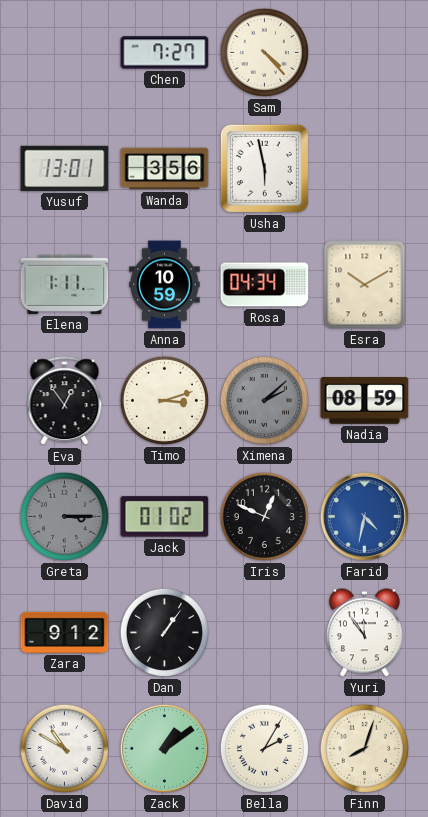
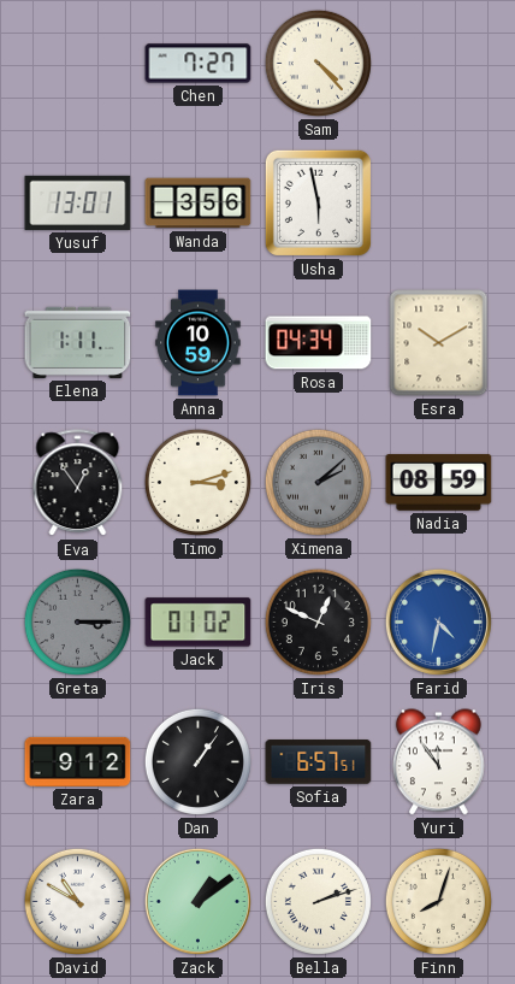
Sofia: none -> 6:57 (319, 762)
Bella: 2:05 -> 2:12 (318, 901)
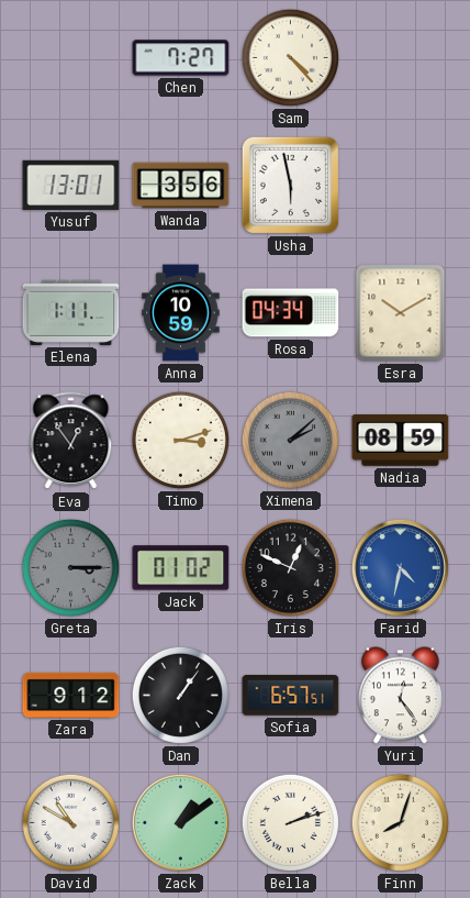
Yuri: 11:54 -> 12:24 (400, 696)
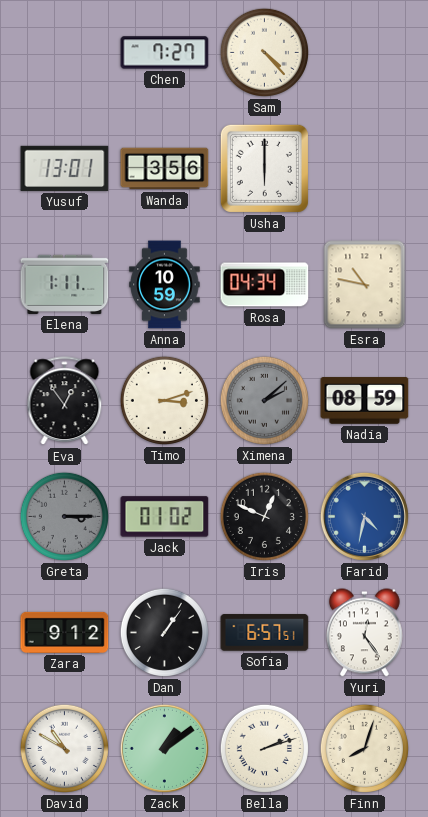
Usha: 5:58 -> 6:00 (264, 168)
Esra: 10:10 -> 10:47 (365, 285)
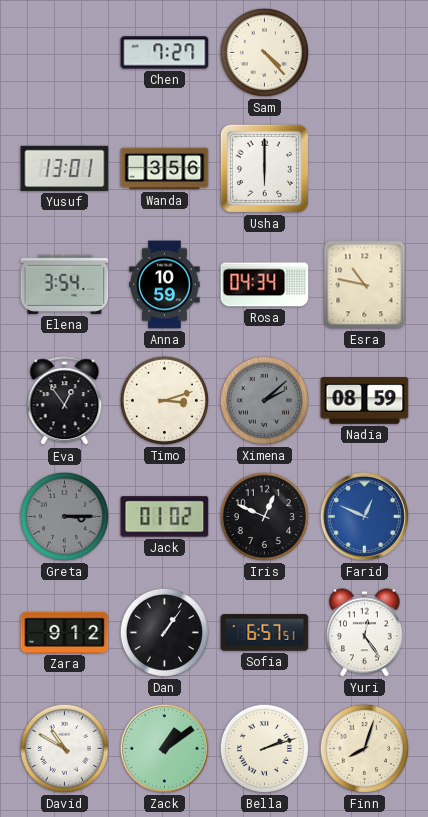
Elena: 1:11 -> 3:54 (65, 284)
Farid: 4:32 -> 12:49 (364, 516)
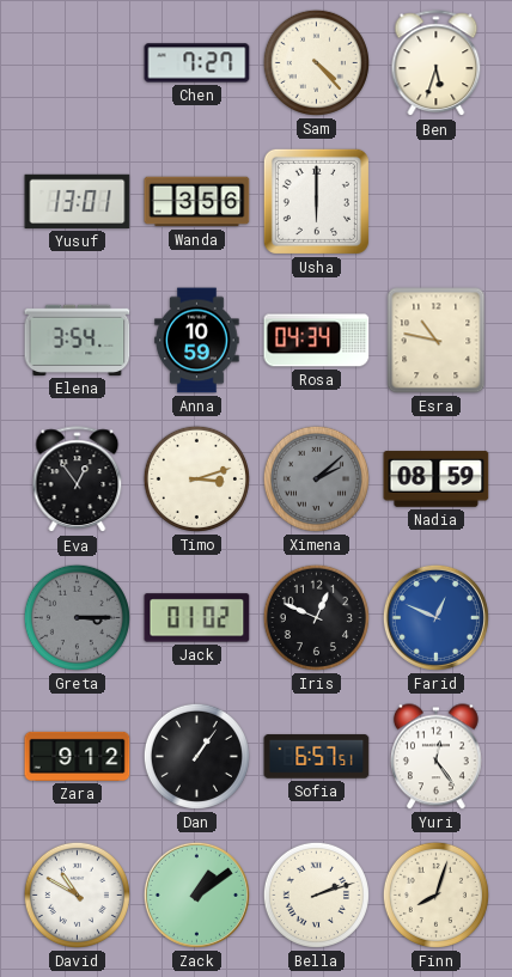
Ben: none -> 5:33 (437, 63)
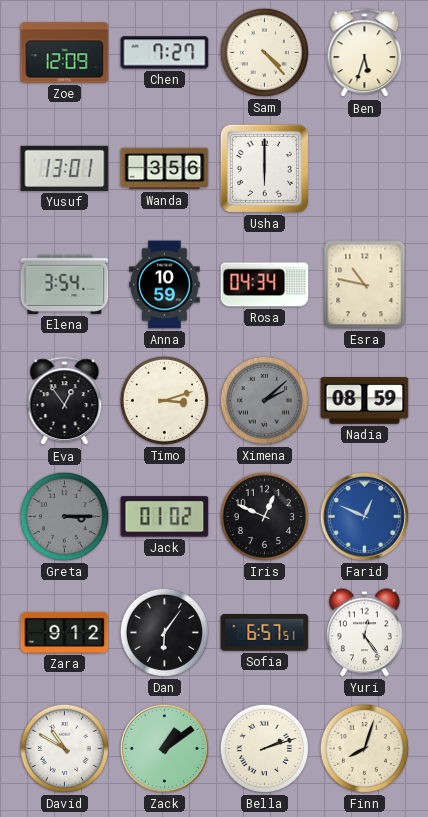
Zoe: none -> 12:09 (65, 53)
Dan: 1:06 -> 6:06 (164, 632)
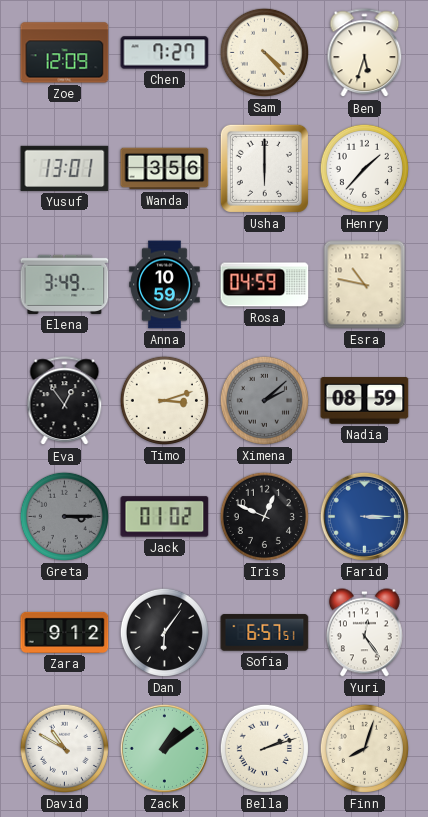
Henry: none -> 1:37 (364, 168)
Elena: 3:54 -> 3:49 (65, 284)
Rosa: 04:34 -> 04:59 (265, 285)
Farid: 12:49 -> 3:15 (364, 516)
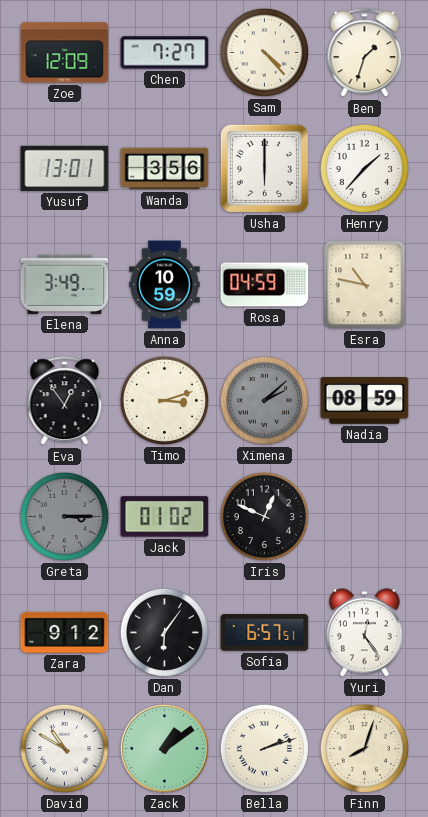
Ben: 5:33 -> 1:33 (365, 53)
Farid: 3:15 -> none (364, 516)
